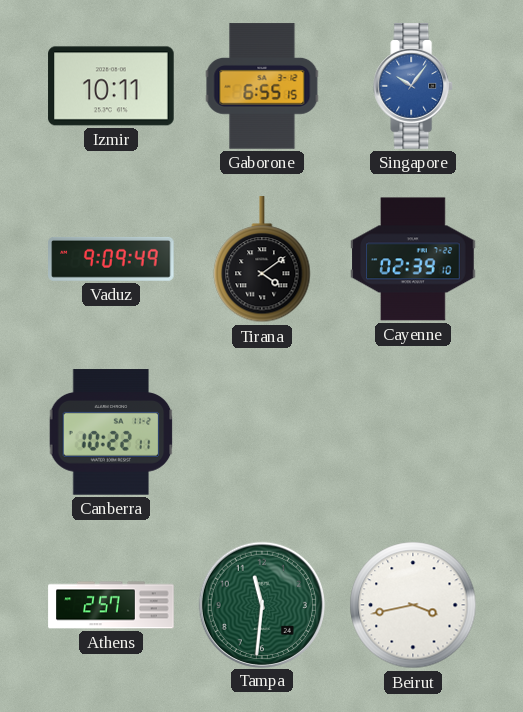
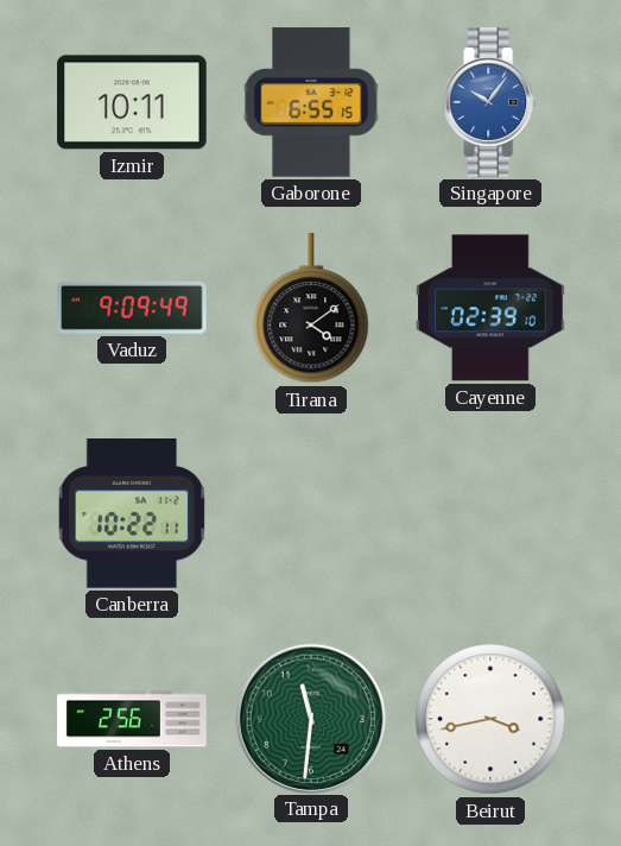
Athens: 2:57 -> 2:56 (132, 719)
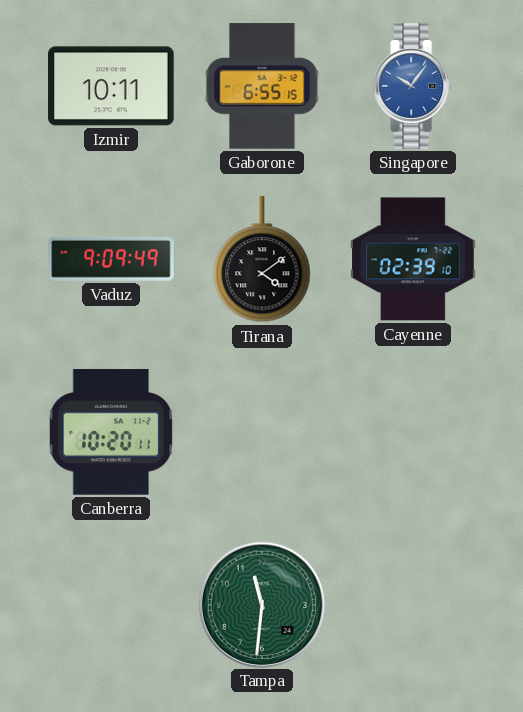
Canberra: 10:22 -> 10:20 (111, 432)
Athens: 2:56 -> none (132, 719)
Beirut: 3:43 -> none (490, 719)
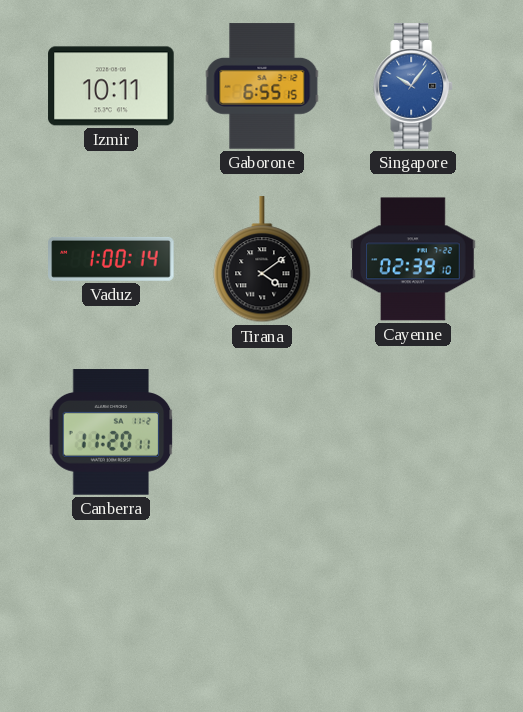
Vaduz: 9:09 -> 1:00 (111, 259)
Canberra: 10:20 -> 11:20 (111, 432)
Tampa: 11:31 -> none (261, 604)
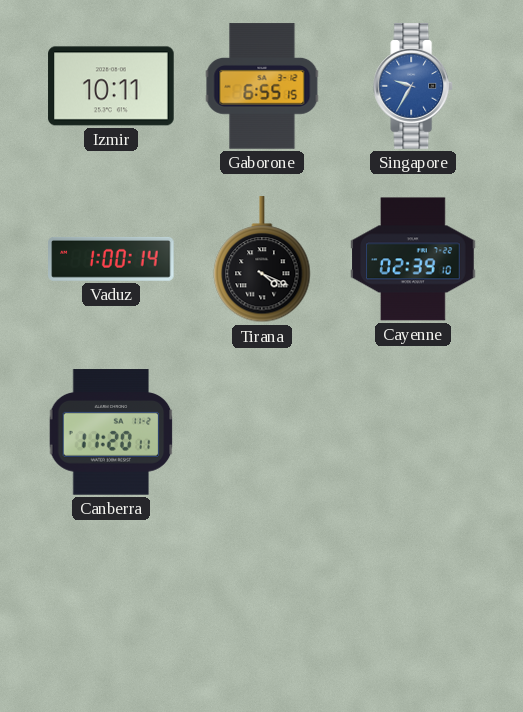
Singapore: 10:06 -> 9:35 (414, 86)
Tirana: 4:09 -> 4:19 (262, 260)
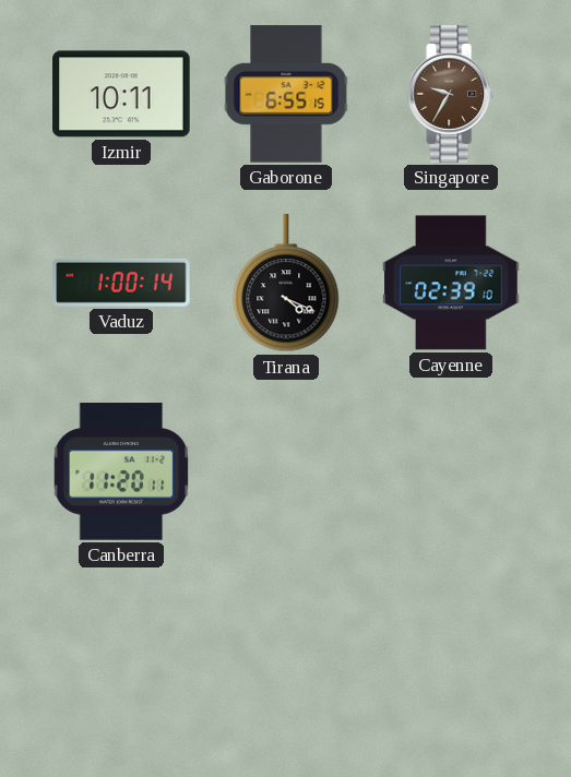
Singapore dial: blue -> brown (452, 94)
